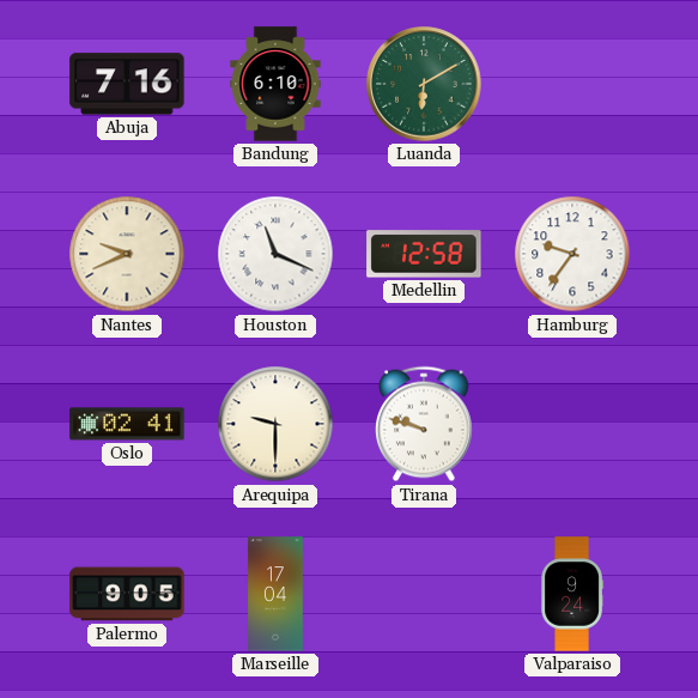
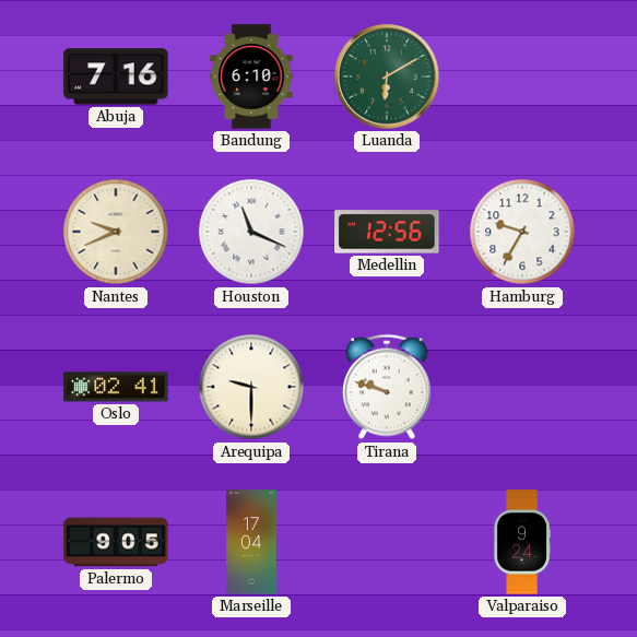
Medellin: 12:58 -> 12:56 (387, 232)
Hamburg: 9:36 -> 9:35 (522, 232)
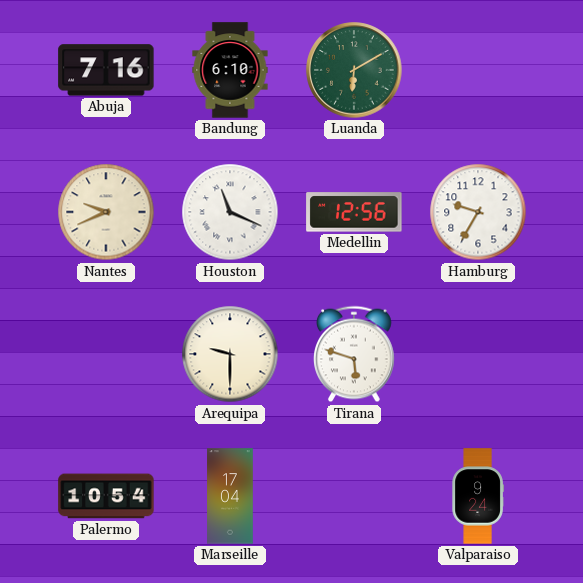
Oslo: 02:41 -> none (116, 387)
Tirana: 9:48 -> 5:48 (355, 354)
Palermo: 9:05 -> 10:54 (106, 496)
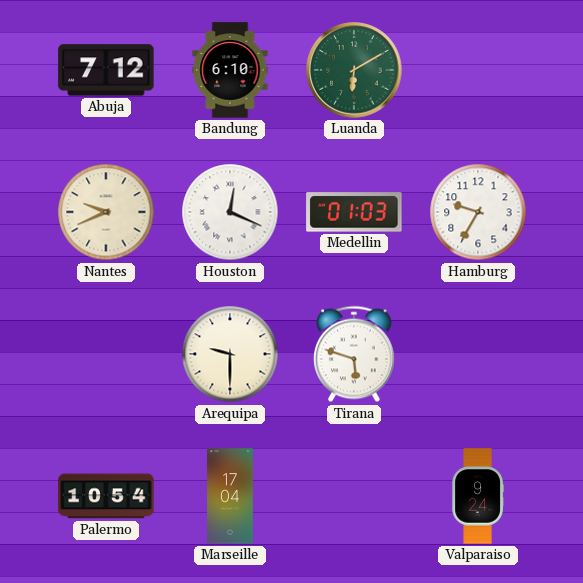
Abuja: 7:16 -> 7:12 (106, 70)
Houston: 11:19 -> 12:19 (230, 212)
Medellin: 12:56 -> 01:03 (354, 212)
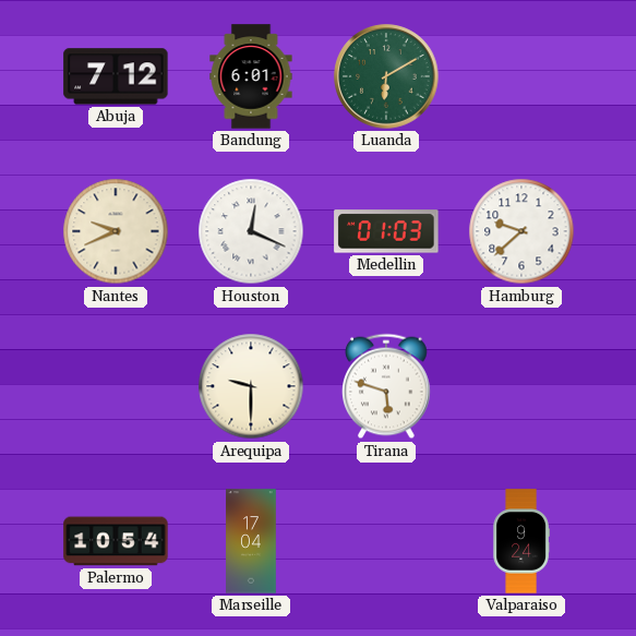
Bandung: 6:10 -> 6:01 (251, 76)
Hamburg: 9:35 -> 9:38 (521, 231)
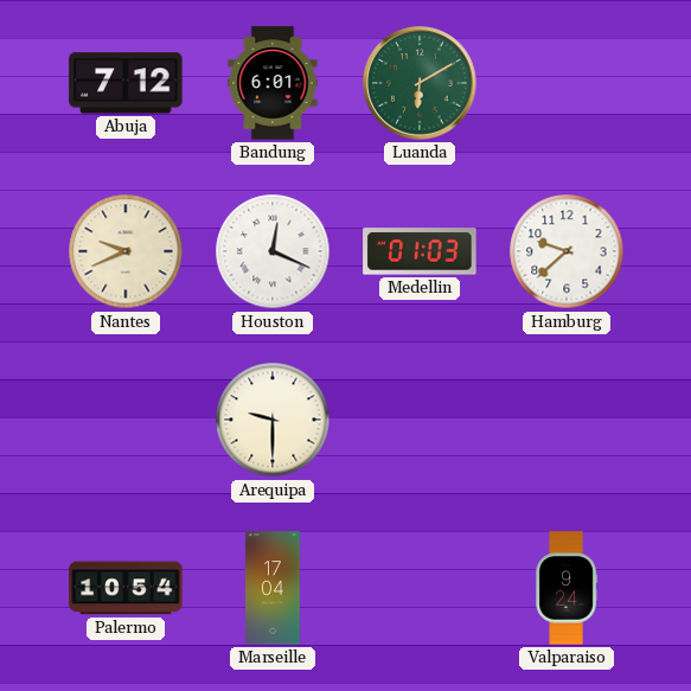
Tirana: 5:48 -> none (387, 386)
